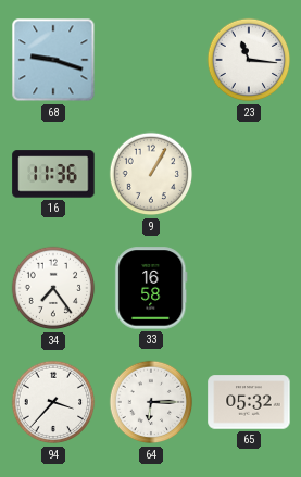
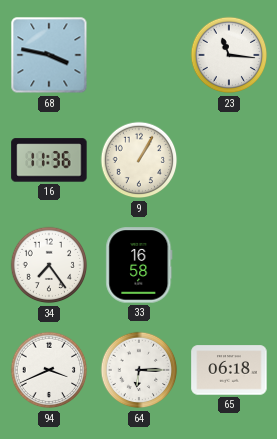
68: 9:18 -> 3:47 (49, 55)
94: 3:37 -> 3:41 (49, 370)
65: 05:32 -> 06:18 (229, 370)
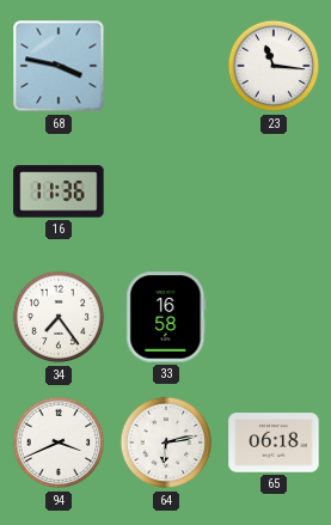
9: 1:05 -> none (139, 160)
64: 6:15 -> 6:13 (166, 442)
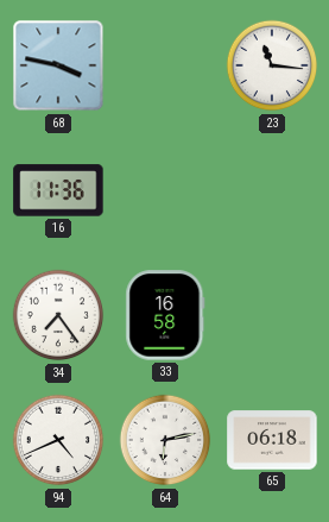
94: 3:41 -> 4:41 (58, 440)
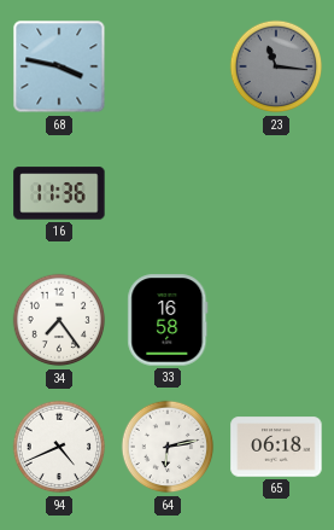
23 dial: white -> grey (276, 66)
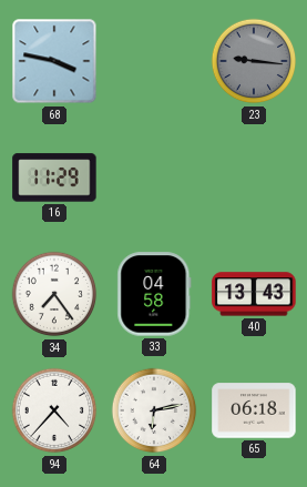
23: 11:16 -> 9:16 (254, 61)
16: 11:36 -> 11:29 (54, 177)
33: 16:58 -> 04:58 (154, 294)
40: none -> 13:43 (254, 294)
94: 4:41 -> 4:37 (54, 410)
